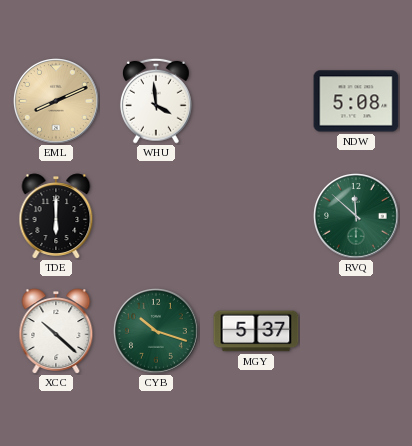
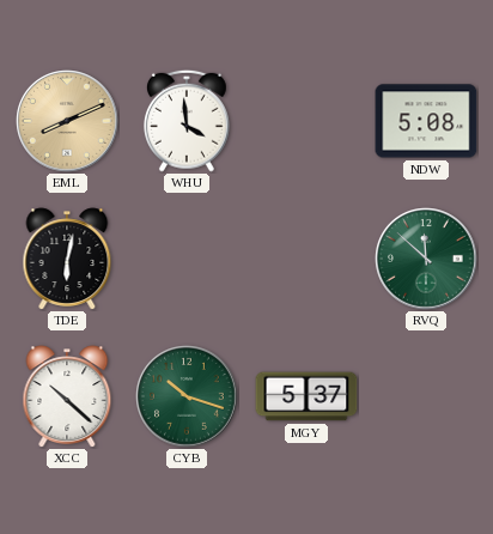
TDE: 6:00 -> 6:02 (67, 259)
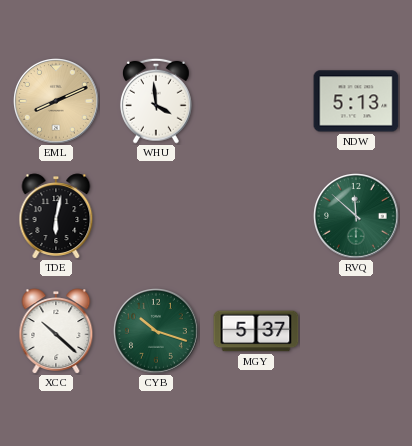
NDW: 5:08 -> 5:13 (356, 101)
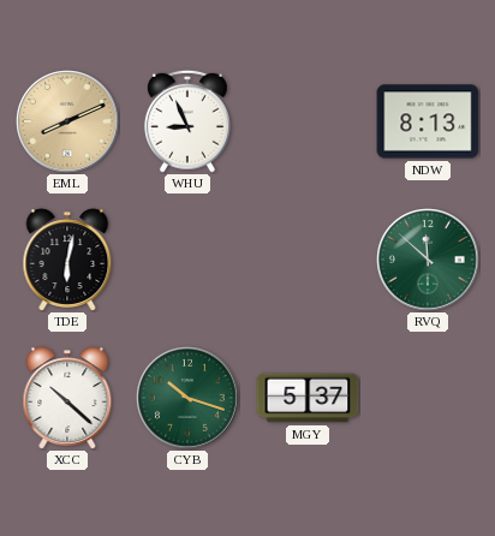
WHU: 3:59 -> 8:56 (187, 121)
NDW: 5:13 -> 8:13 (428, 121)
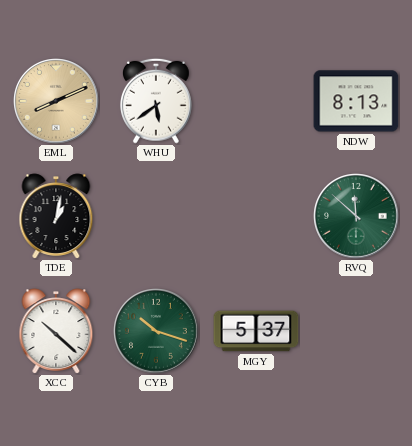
WHU: 8:56 -> 5:39 (156, 101)
TDE: 6:02 -> 1:02 (56, 216)
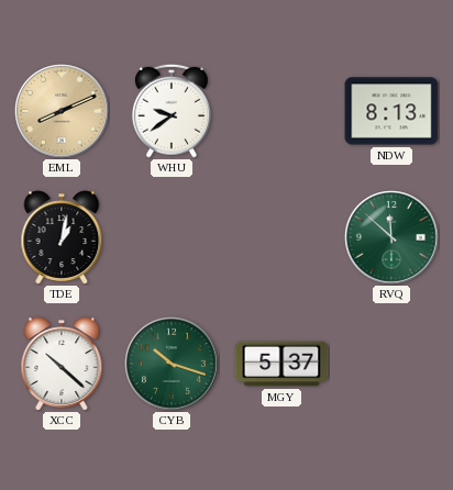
WHU: 5:39 -> 9:39 (172, 111)
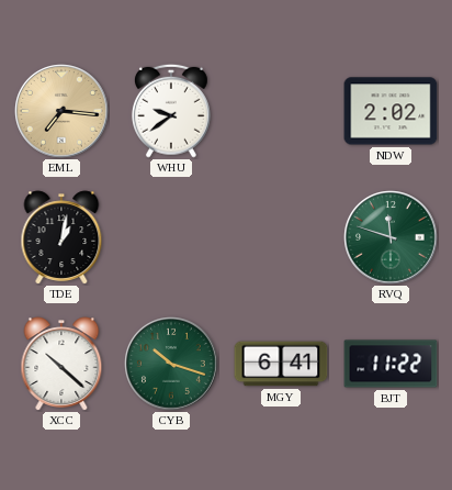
EML: 8:11 -> 7:16 (61, 111)
NDW: 8:13 -> 2:02 (391, 111)
RVQ: 11:52 -> 11:48 (391, 237)
MGY: 5:37 -> 6:41 (281, 364)
BJT: none -> 11:22 (391, 364)
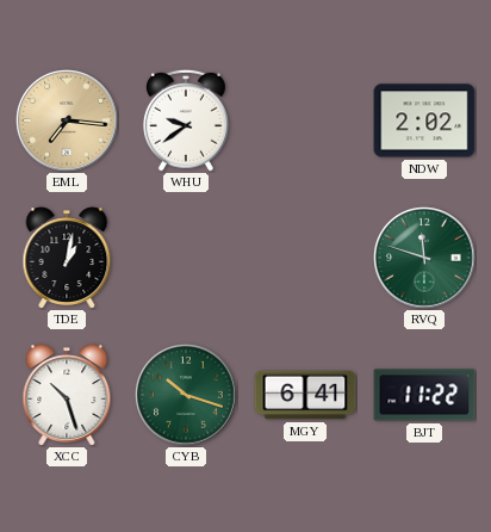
XCC: 10:22 -> 10:27 (67, 395)
